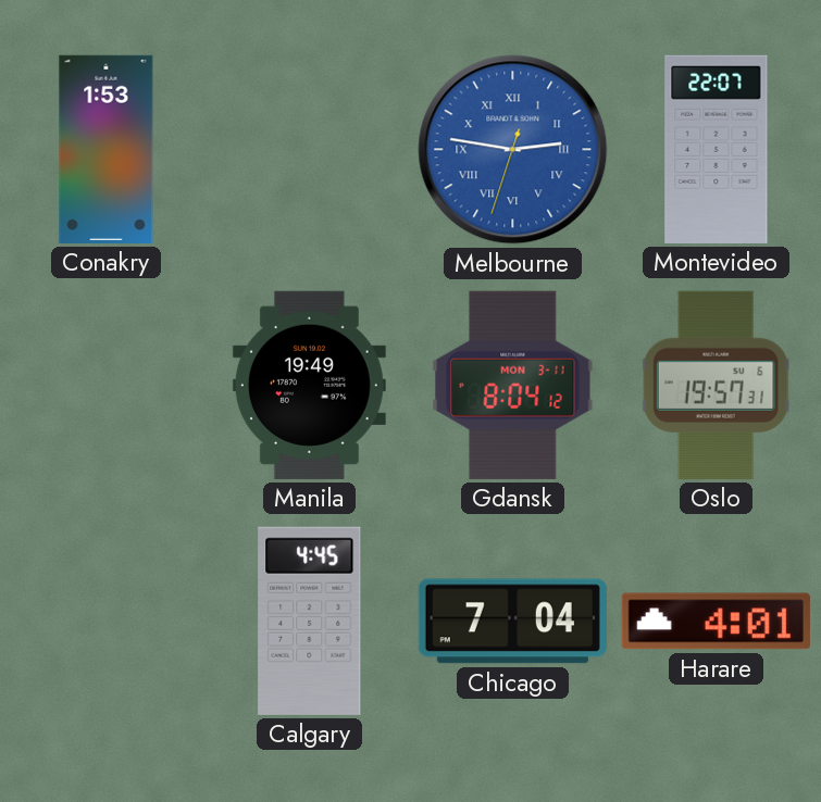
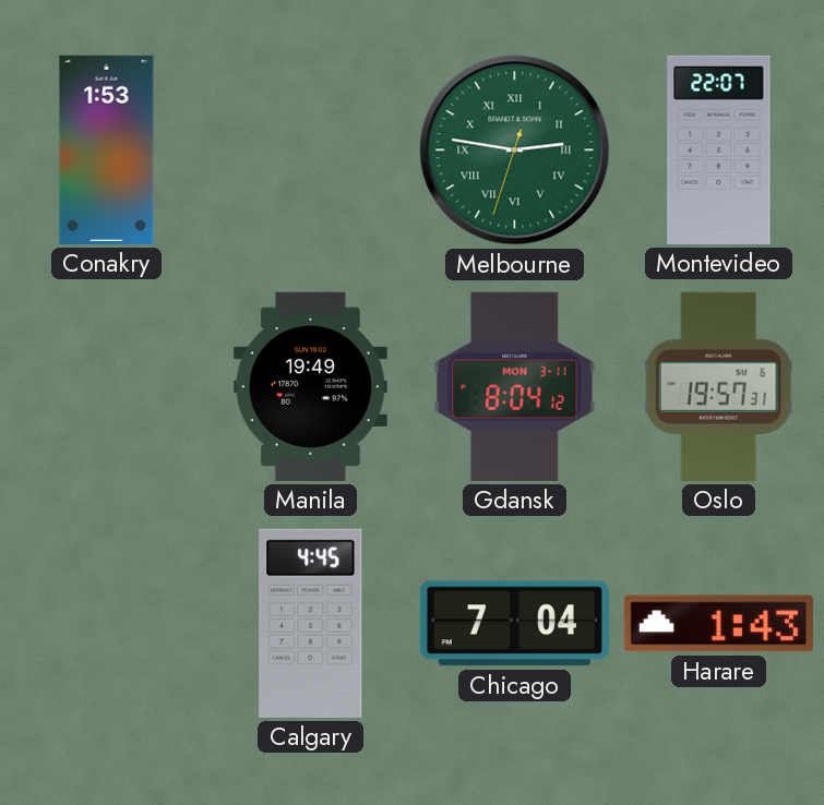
Melbourne dial: blue -> green (515, 151)
Harare: 4:01 -> 1:43 (718, 624)
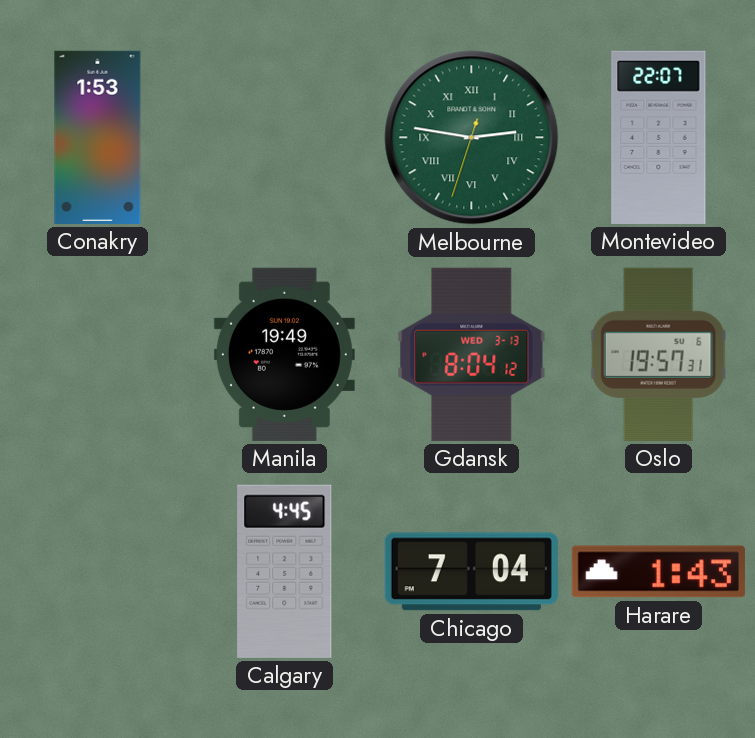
Gdansk date: MON 3-11 -> WED 3-13 (472, 354)
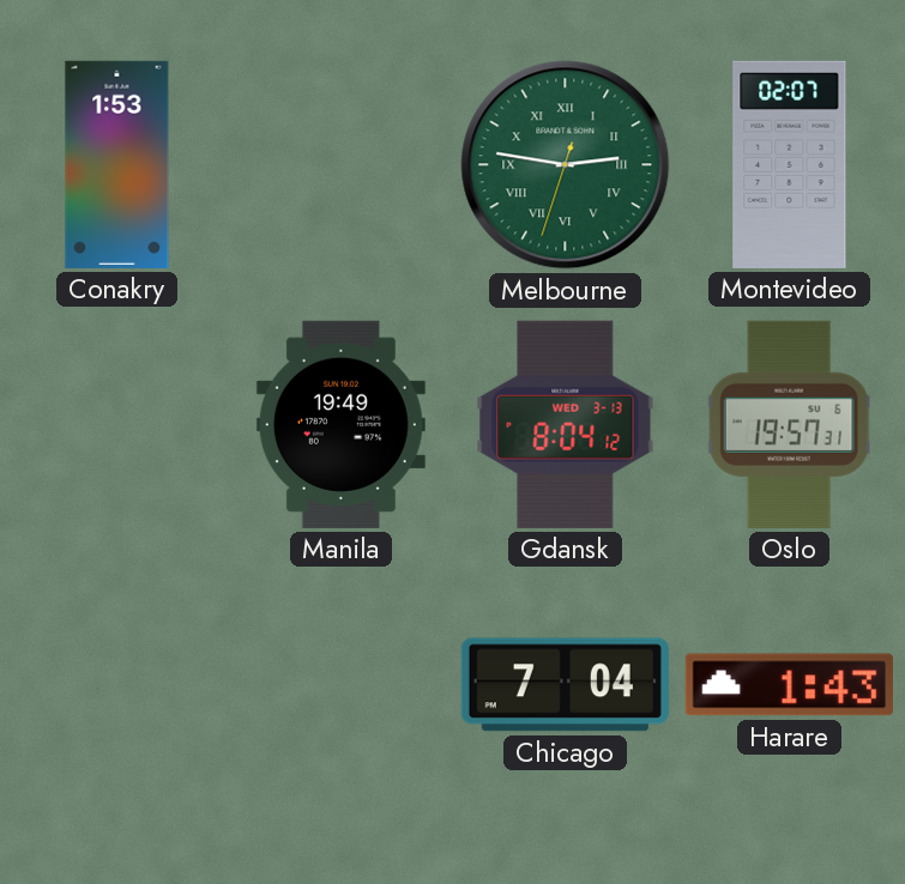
Montevideo: 22:07 -> 02:07 (790, 164)
Calgary: 4:45 -> none (285, 571)
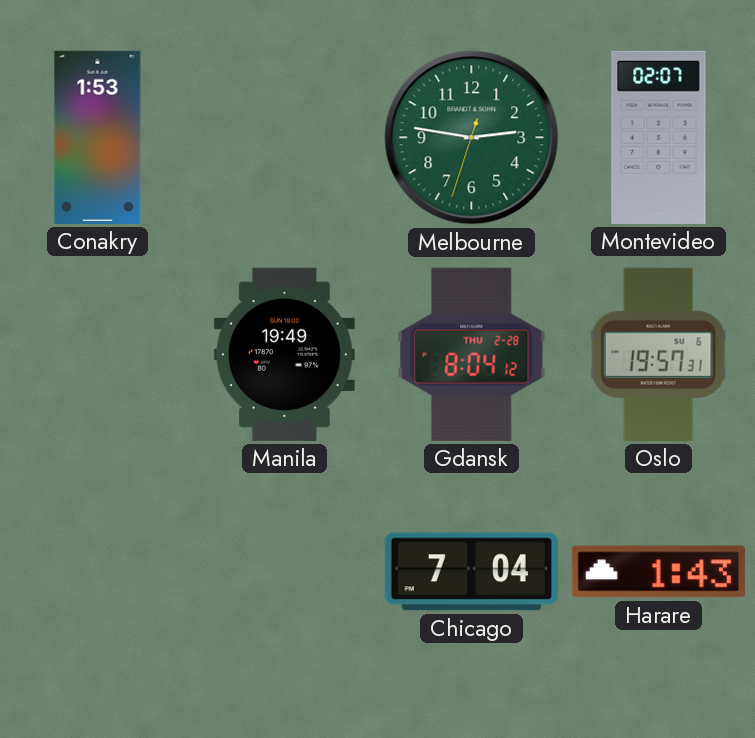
Melbourne numerals: Roman -> Arabic (472, 138)
Gdansk date: WED 3-13 -> THU 2-28 (472, 354)
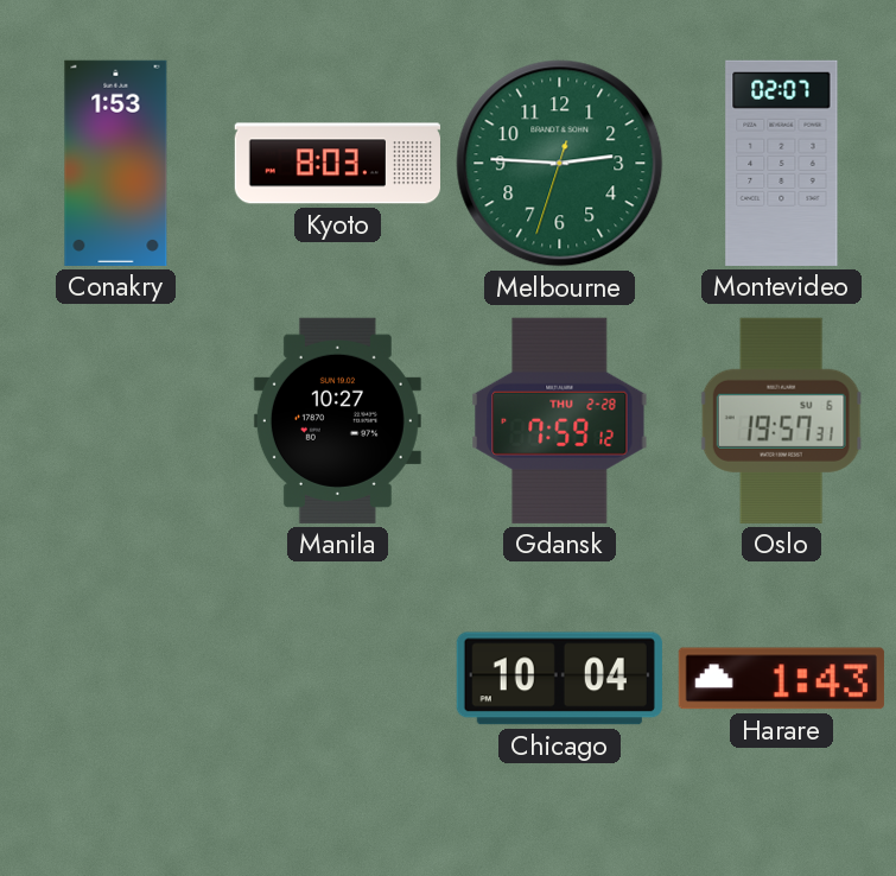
Kyoto: none -> 8:03 (337, 164)
Melbourne: 2:46 -> 2:45 (560, 164)
Manila: 19:49 -> 10:27 (337, 420)
Gdansk: 8:04 -> 7:59 (560, 420)
Chicago: 7:04 -> 10:04 (559, 679)
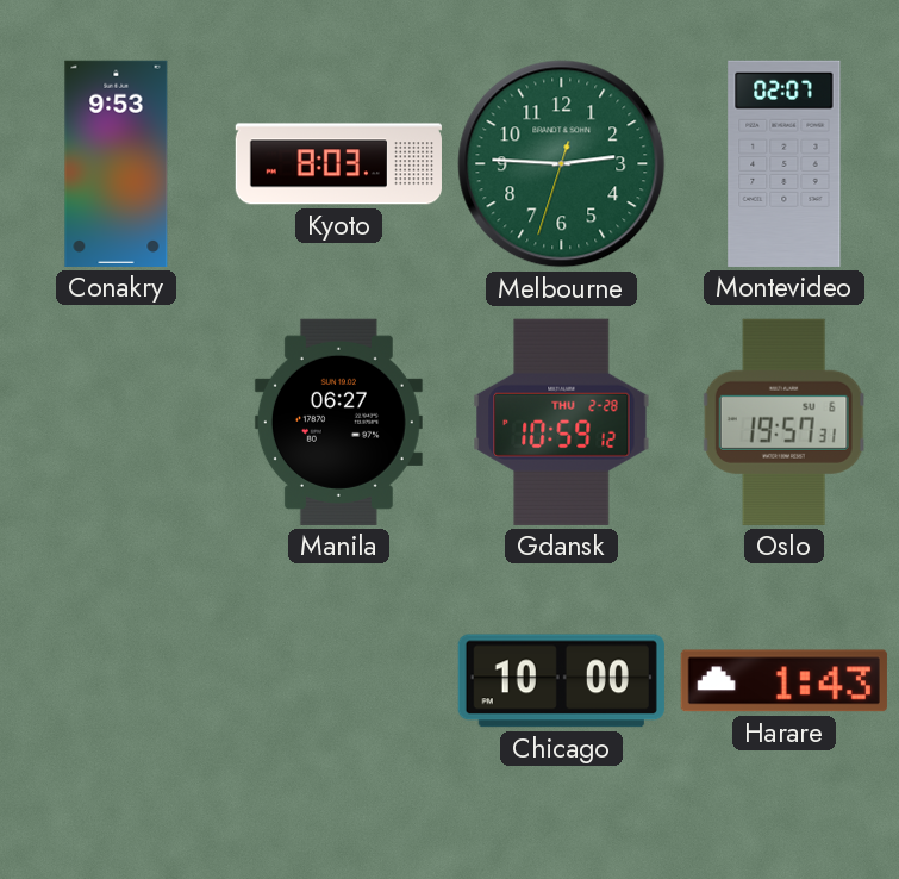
Conakry: 1:53 -> 9:53 (117, 163)
Manila: 10:27 -> 06:27 (338, 422)
Gdansk: 7:59 -> 10:59 (562, 422)
Chicago: 10:04 -> 10:00 (561, 681)
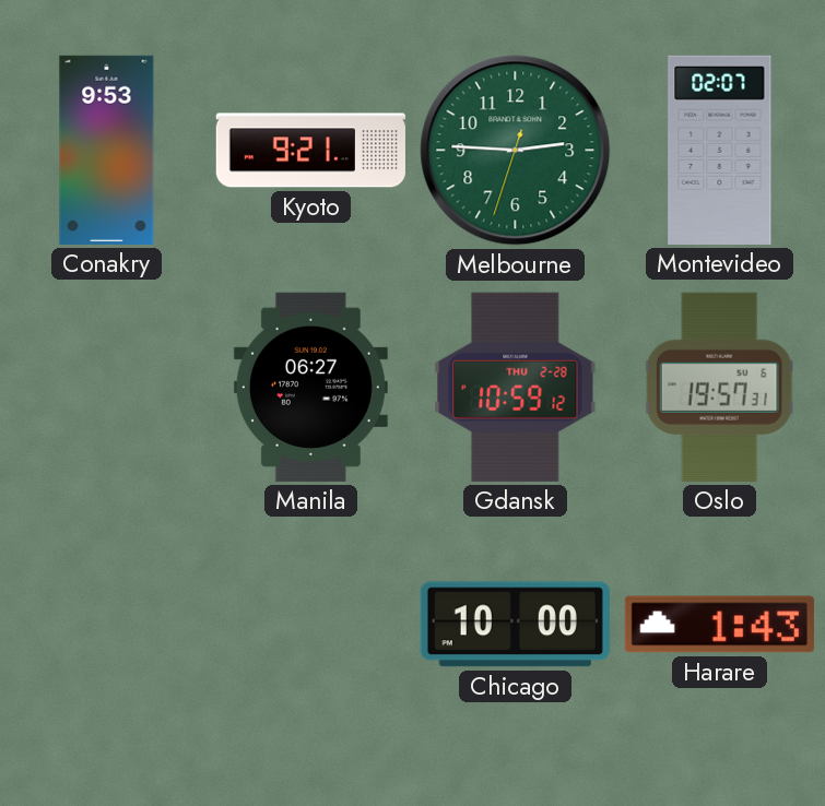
Kyoto: 8:03 -> 9:21 (310, 151)
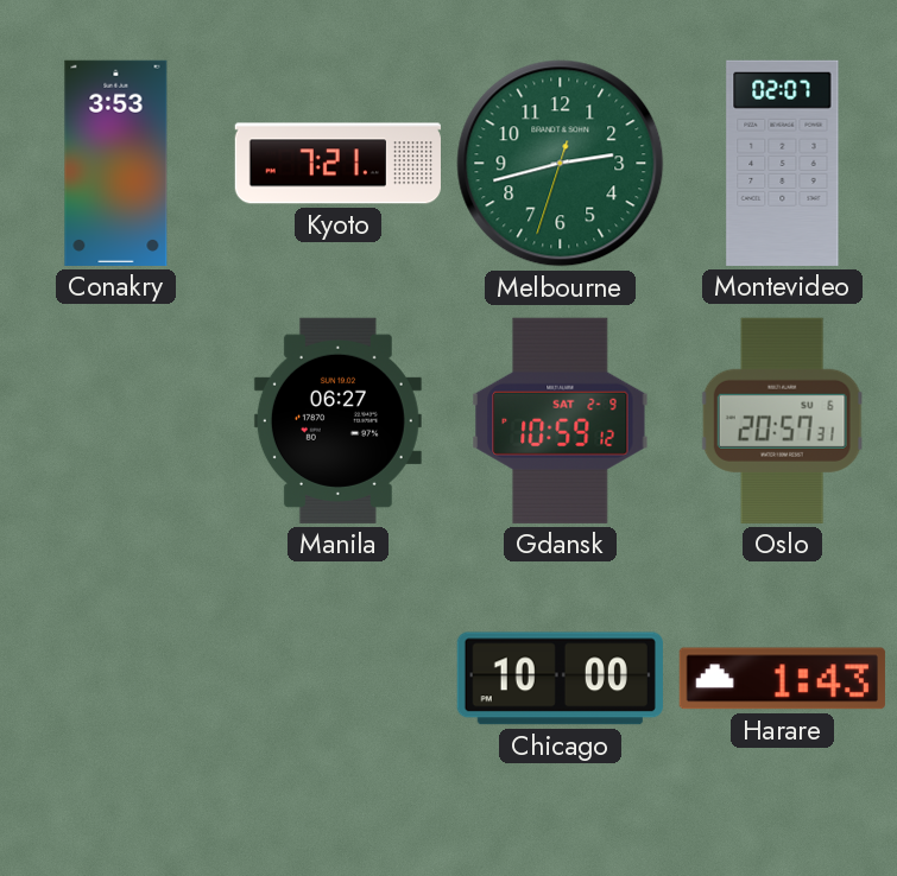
Conakry: 9:53 -> 3:53 (116, 163)
Kyoto: 9:21 -> 7:21 (337, 164)
Melbourne: 2:45 -> 2:42 (561, 164)
Gdansk date: THU 2-28 -> SAT 2-9 (561, 420)
Oslo: 19:57 -> 20:57 (782, 420)
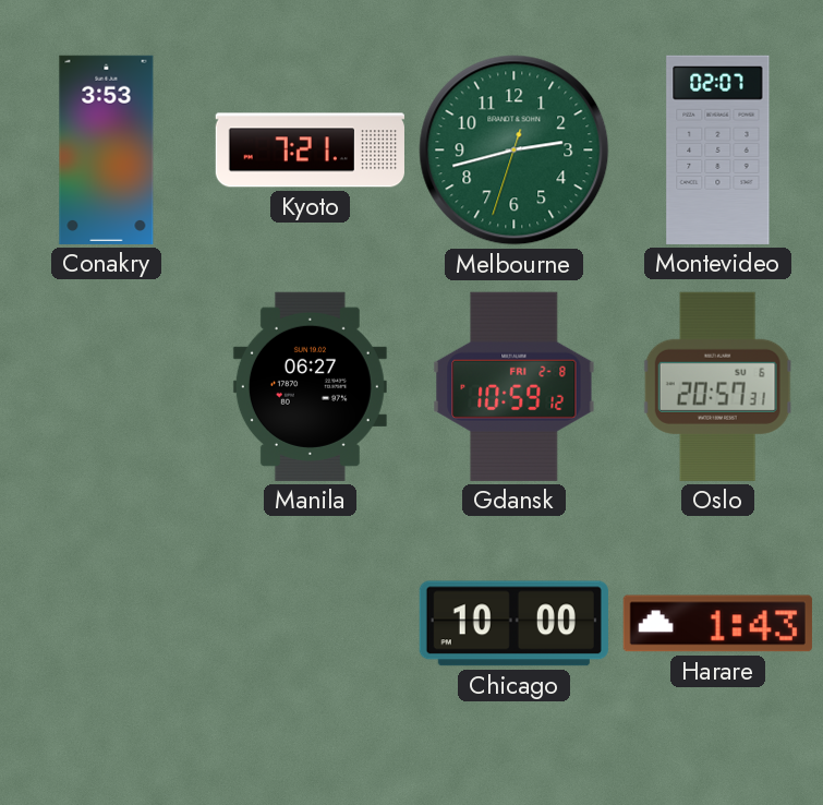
Gdansk date: SAT 2-9 -> FRI 2-8 (515, 386)
